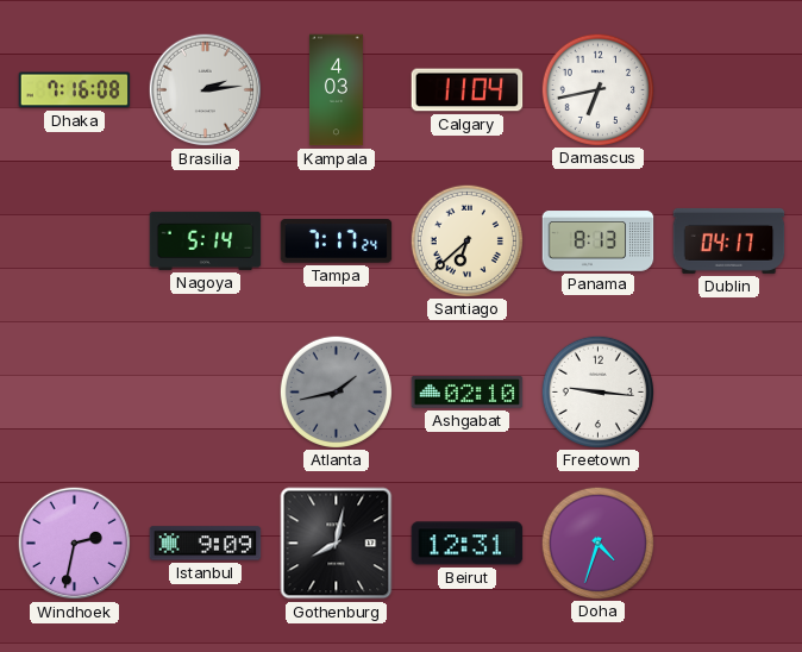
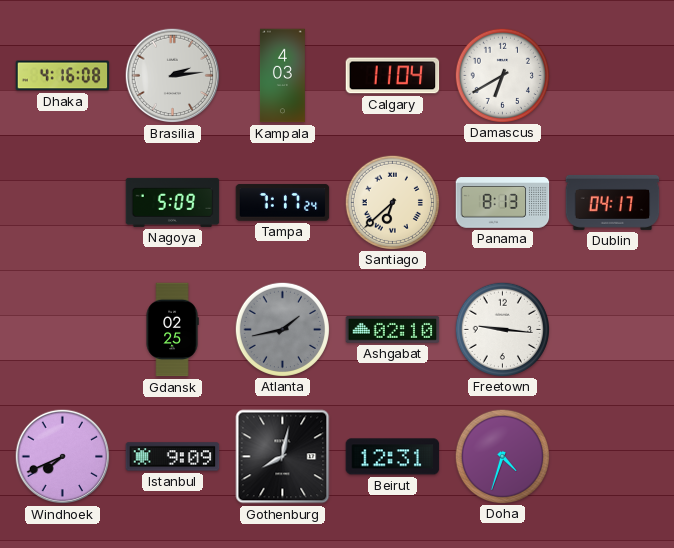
Dhaka: 7:16 -> 4:16 (63, 76)
Damascus: 6:43 -> 6:40 (502, 75)
Nagoya: 5:14 -> 5:09 (173, 202)
Gdansk: none -> 02:25 (172, 330)
Windhoek: 2:32 -> 7:41 (63, 457)
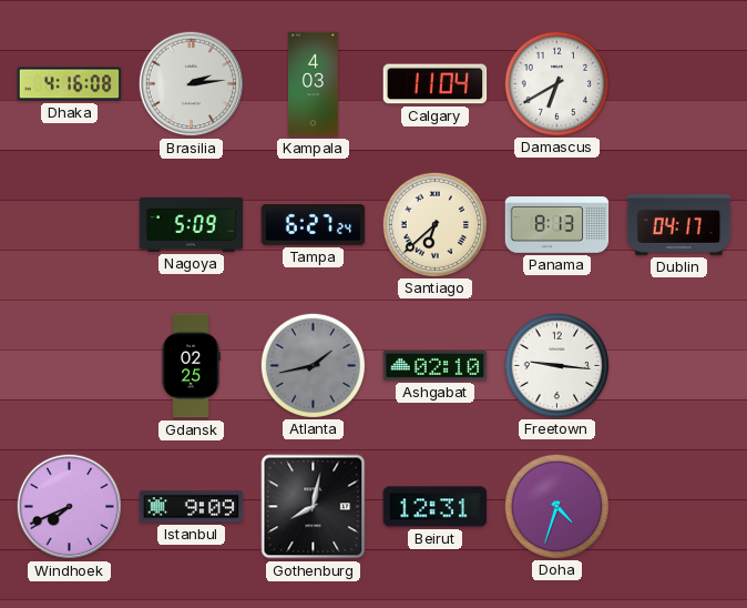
Tampa: 7:17 -> 6:27 (314, 225)
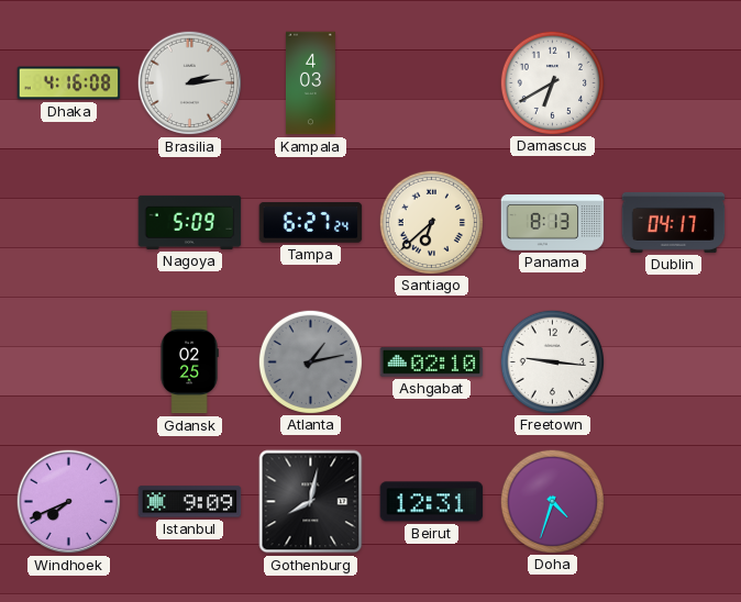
Calgary: 11:04 -> none (436, 84)
Atlanta: 1:43 -> 1:13 (310, 361)
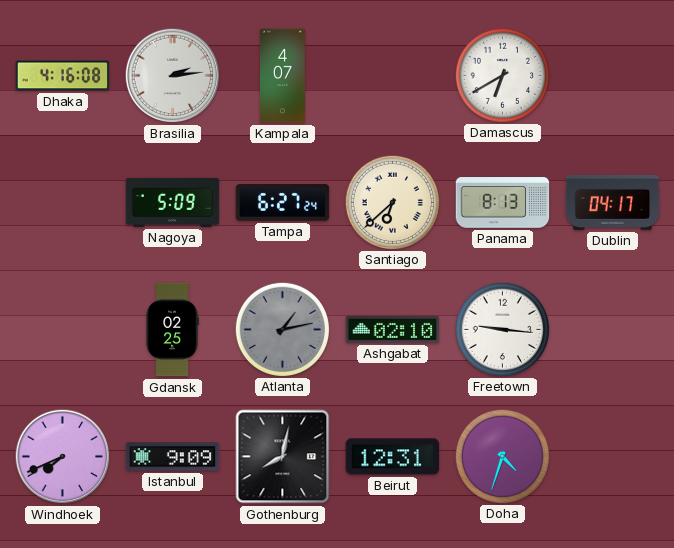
Kampala: 4:03 -> 4:07 (283, 76)
